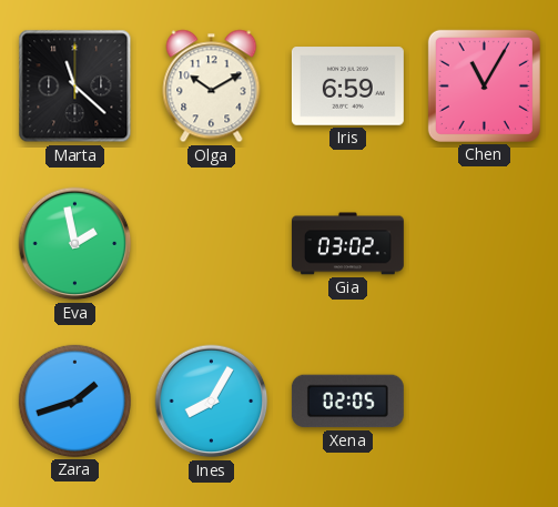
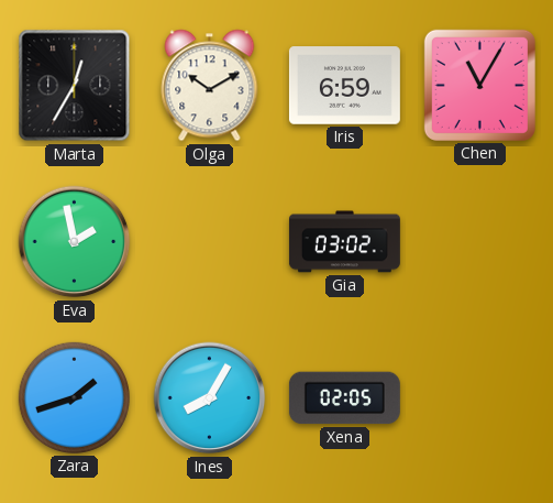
Marta: 11:22 -> 12:35 (75, 86)
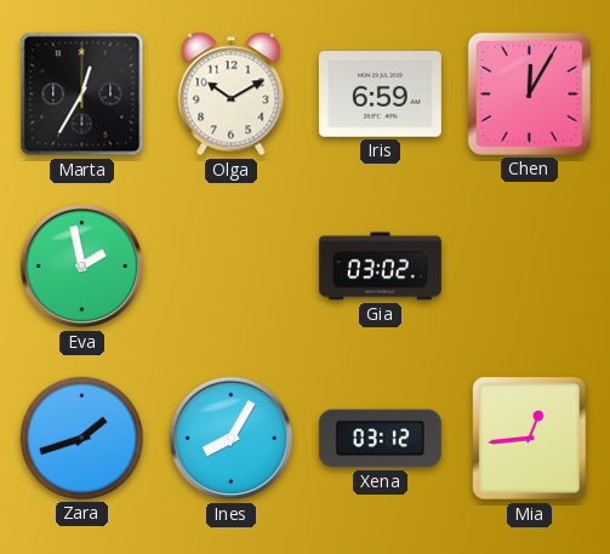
Chen: 11:05 -> 12:05 (529, 93)
Xena: 02:05 -> 03:12 (380, 439)
Mia: none -> 12:44 (530, 439)
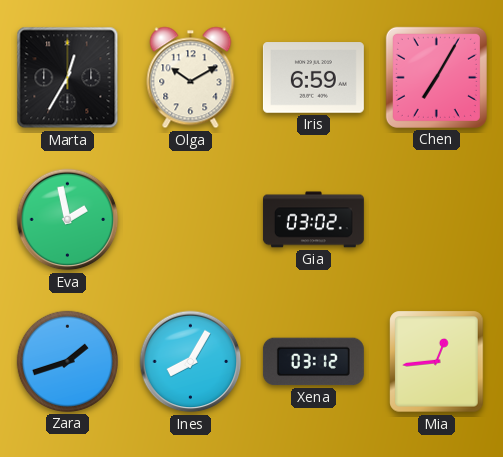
Chen: 12:05 -> 7:05 (436, 77)
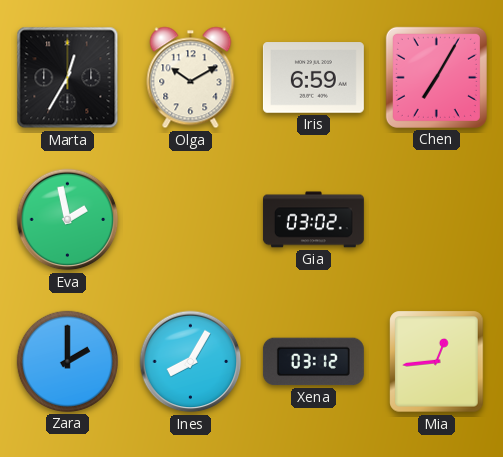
Zara: 1:42 -> 2:00 (67, 361)
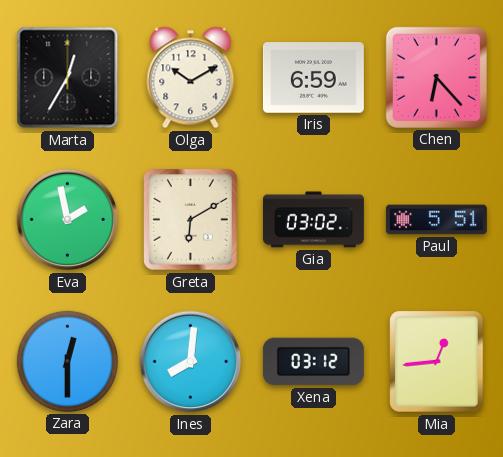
Chen: 7:05 -> 6:23 (436, 77)
Greta: none -> 6:10 (191, 220)
Paul: none -> 5:51 (436, 220)
Zara: 2:00 -> 12:30 (67, 361)
Ines: 8:05 -> 8:01 (191, 362)
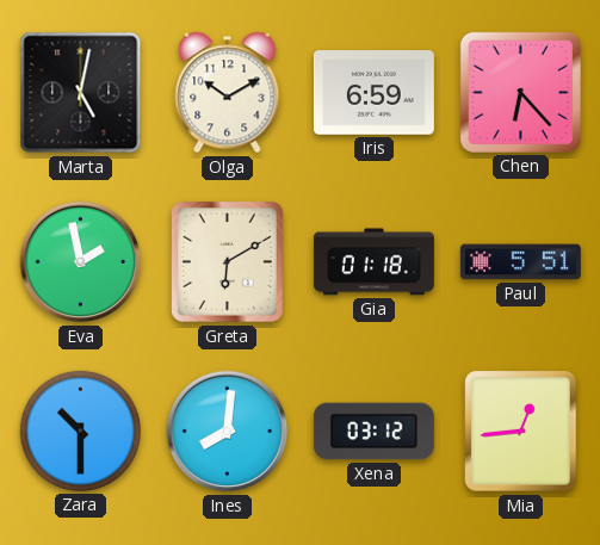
Marta: 12:35 -> 5:02 (81, 93)
Gia: 03:02 -> 01:18 (373, 262)
Zara: 12:30 -> 10:30 (80, 431)
